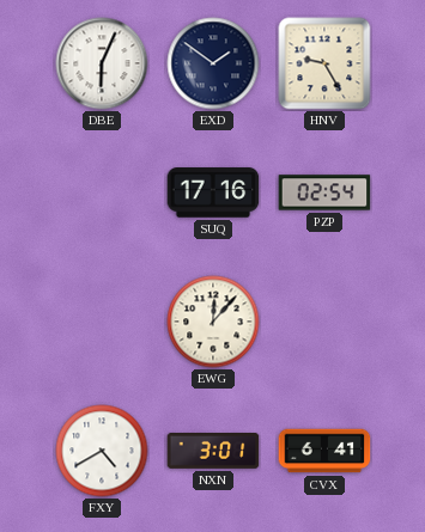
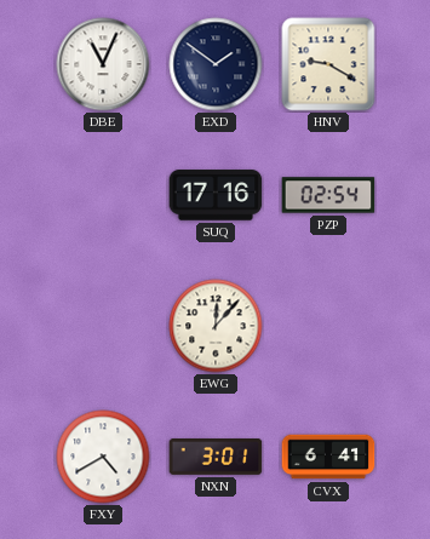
DBE: 6:04 -> 11:04 (103, 64)
HNV: 9:25 -> 9:20 (328, 64)
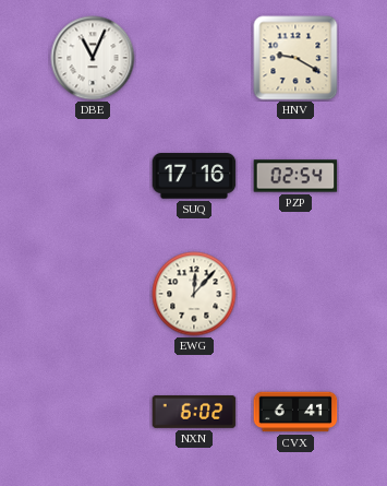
EXD: 1:51 -> none (216, 64)
FXY: 4:40 -> none (103, 457)
NXN: 3:01 -> 6:02 (194, 413)
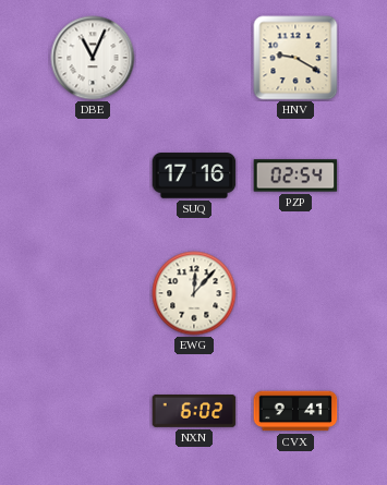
CVX: 6:41 -> 9:41 (295, 411)
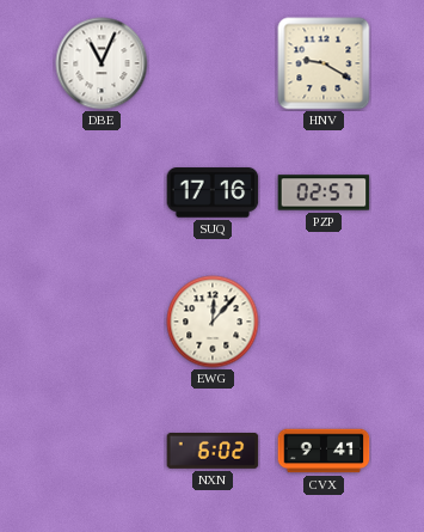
PZP: 02:54 -> 02:57 (324, 192)
